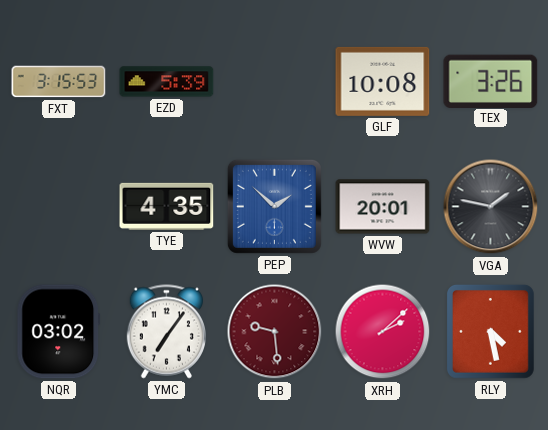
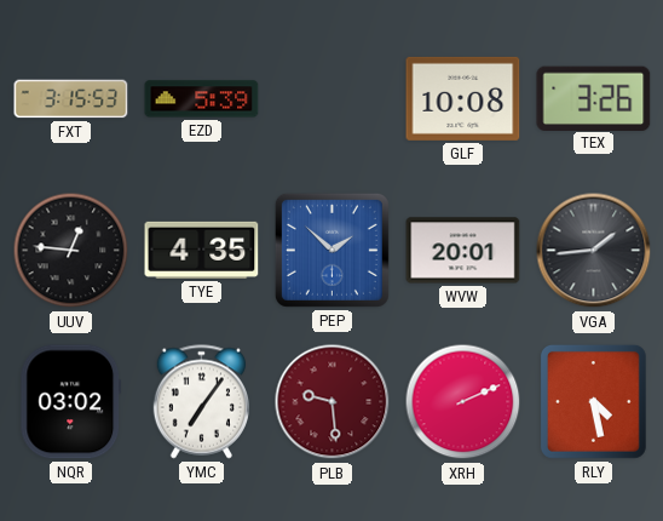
UUV: none -> 12:46 (71, 251)
VGA: 1:47 -> 1:44 (594, 251)
XRH: 2:08 -> 2:11 (463, 402)
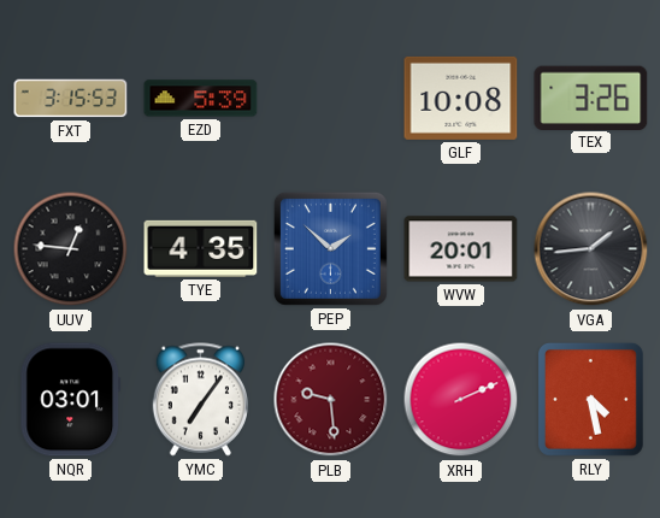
NQR: 03:02 -> 03:01 (71, 400)
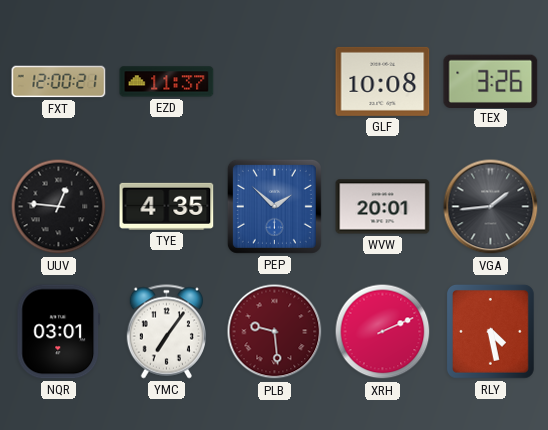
FXT: 3:15 -> 12:00 (59, 82)
EZD: 5:39 -> 11:37 (167, 82)
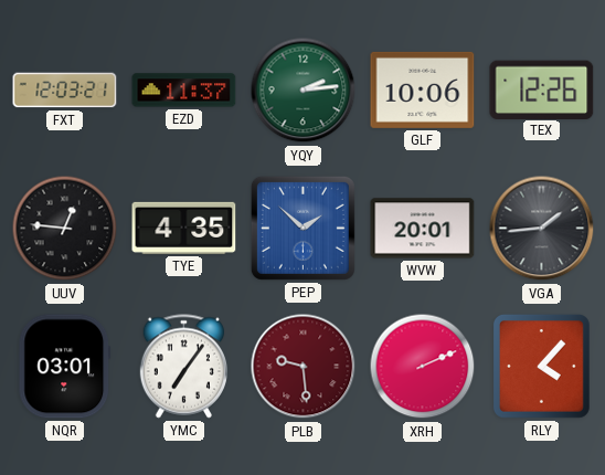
FXT: 12:00 -> 12:03 (65, 91)
YQY: none -> 2:14 (304, 91)
GLF: 10:08 -> 10:06 (423, 89)
TEX: 3:26 -> 12:26 (542, 89)
RLY: 4:28 -> 4:07 (541, 367)
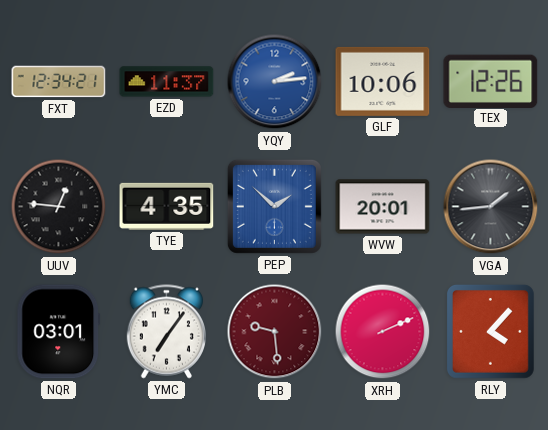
FXT: 12:03 -> 12:34 (59, 82)
YQY dial: green -> blue (275, 82)
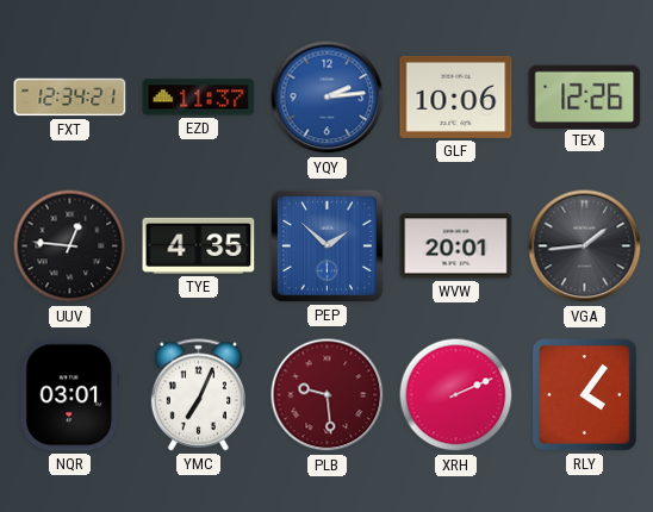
YMC: 7:06 -> 7:04 (198, 395)
RLY: 4:07 -> 4:06 (584, 395)
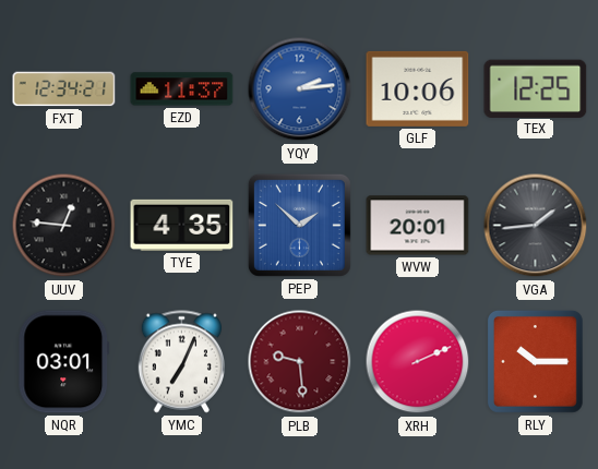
TEX: 12:26 -> 12:25 (536, 88)
RLY: 4:06 -> 10:15 (535, 362)
